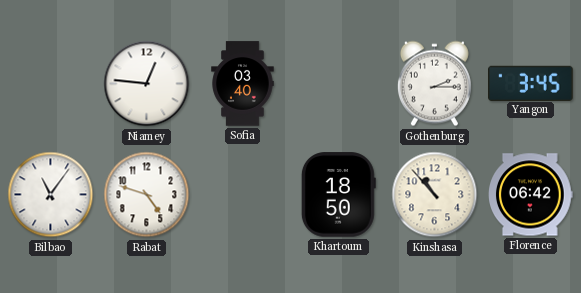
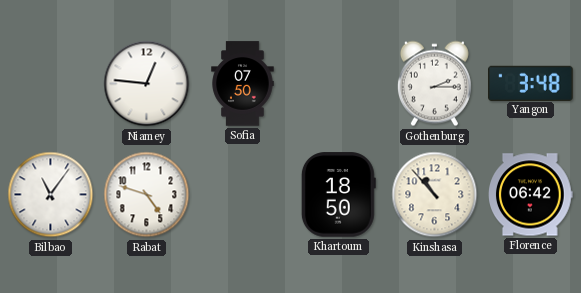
Sofia: 03:40 -> 07:50 (243, 84)
Yangon: 3:45 -> 3:48 (531, 83)
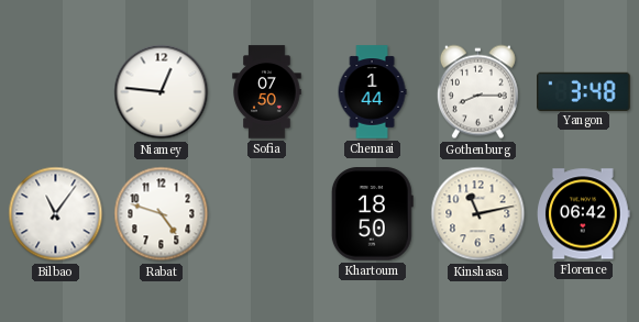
Chennai: none -> 1:44 (372, 92)
Gothenburg: 2:15 -> 8:15 (477, 92)
Kinshasa: 10:53 -> 11:13 (478, 214)
